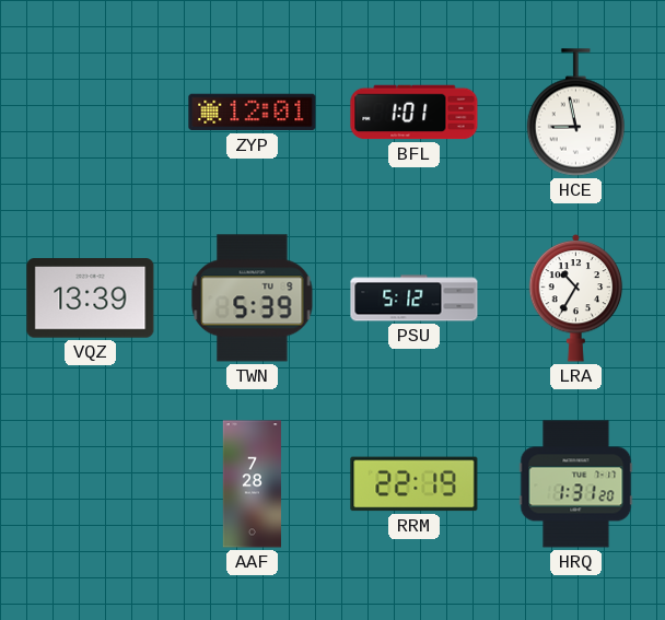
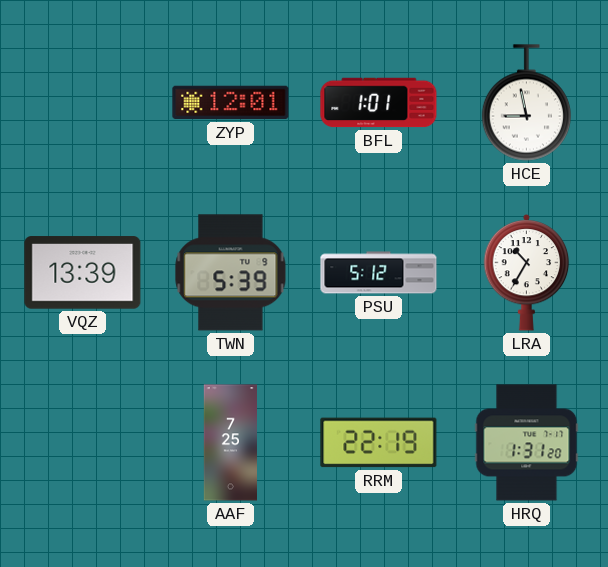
AAF: 7:28 -> 7:25 (230, 443)
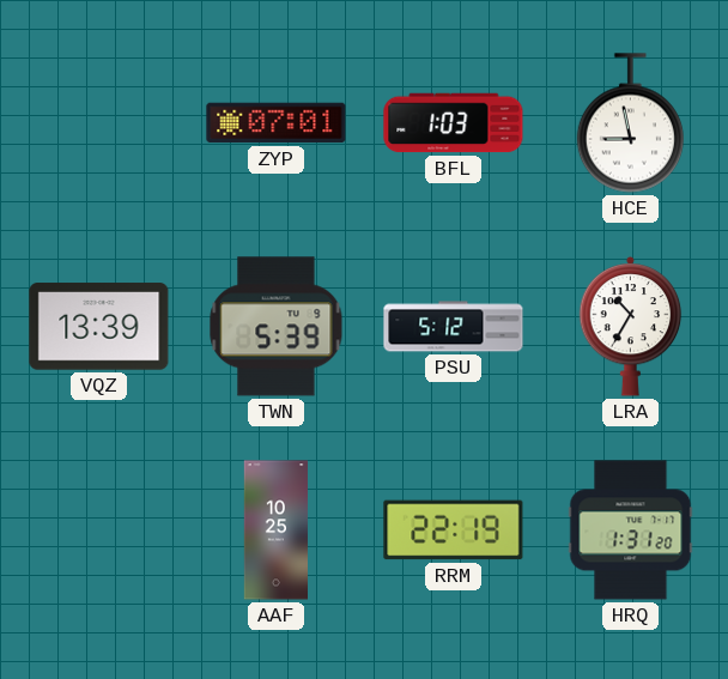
ZYP: 12:01 -> 07:01 (277, 123)
BFL: 1:01 -> 1:03 (454, 123)
AAF: 7:25 -> 10:25 (275, 531)
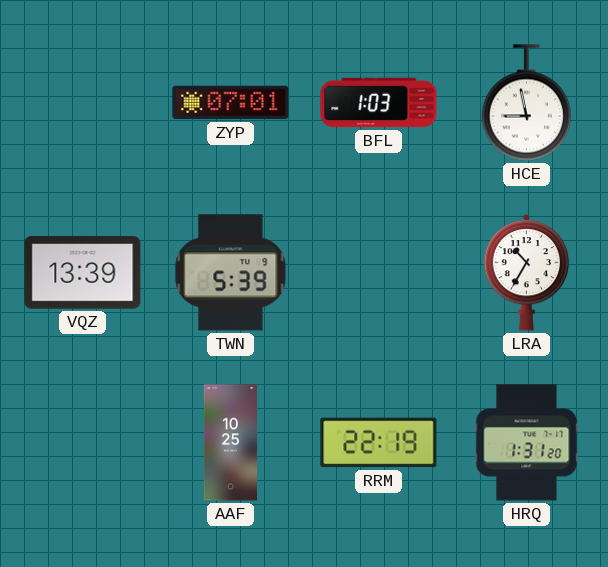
PSU: 5:12 -> none (454, 327)
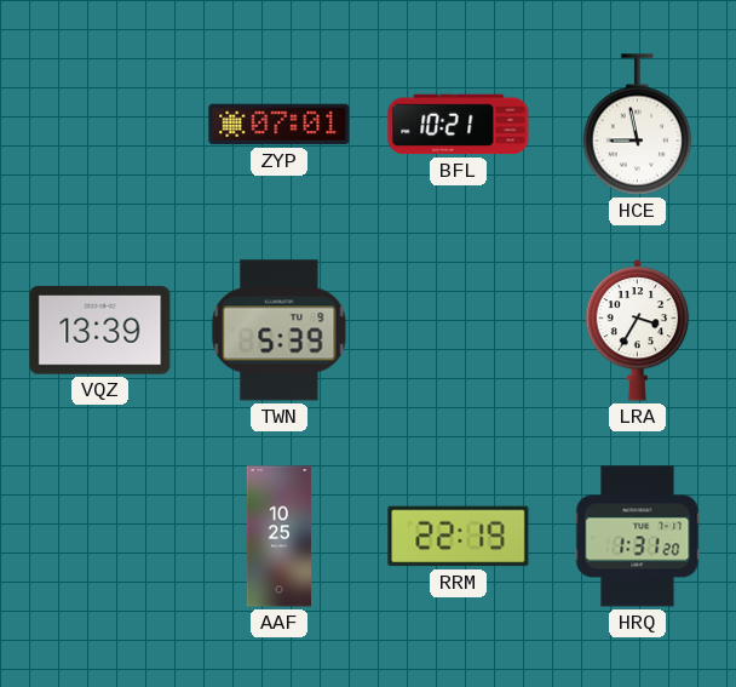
BFL: 1:03 -> 10:21 (459, 125)
LRA: 10:35 -> 3:35 (638, 330)
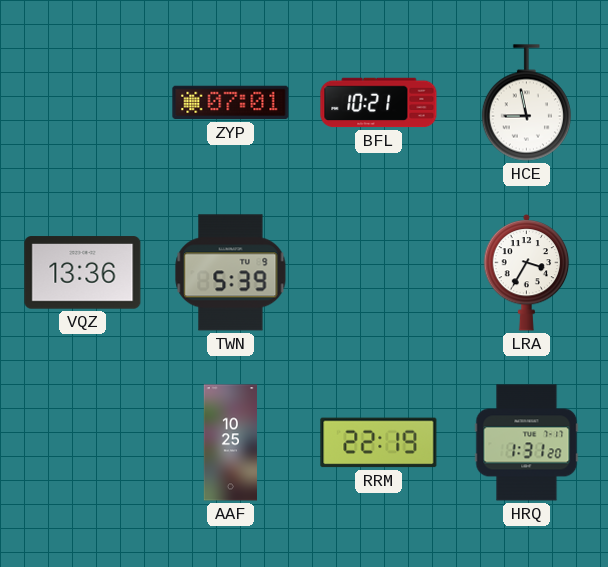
VQZ: 13:39 -> 13:36 (83, 273)
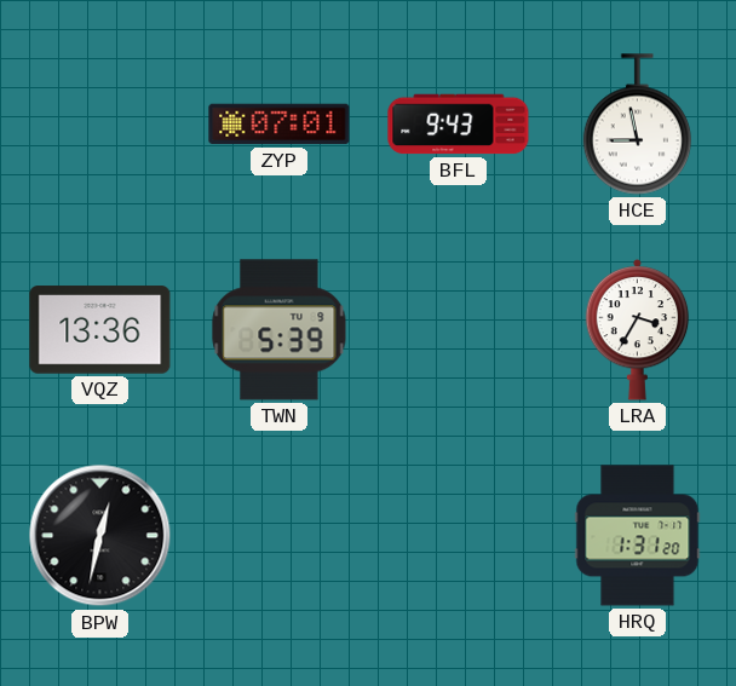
BFL: 10:21 -> 9:43 (459, 125)
BPW: none -> 12:32 (100, 536)
AAF: 10:25 -> none (230, 443)
RRM: 22:19 -> none (379, 443)
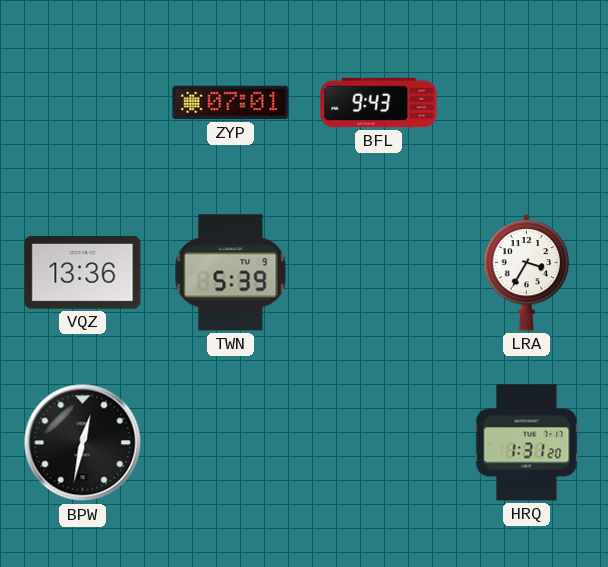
HCE: 8:58 -> none (637, 125)
